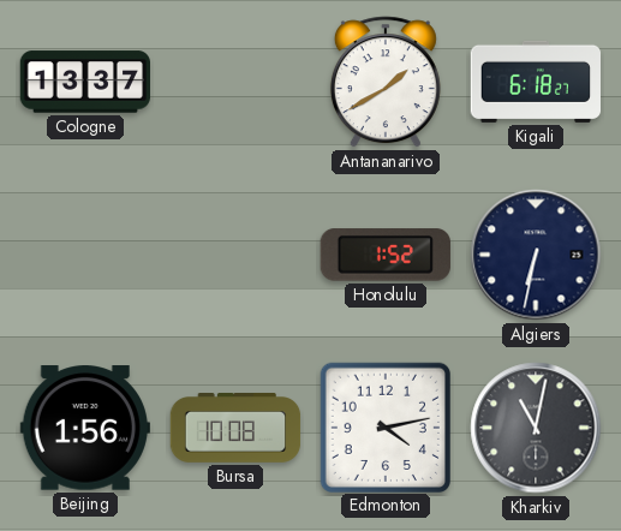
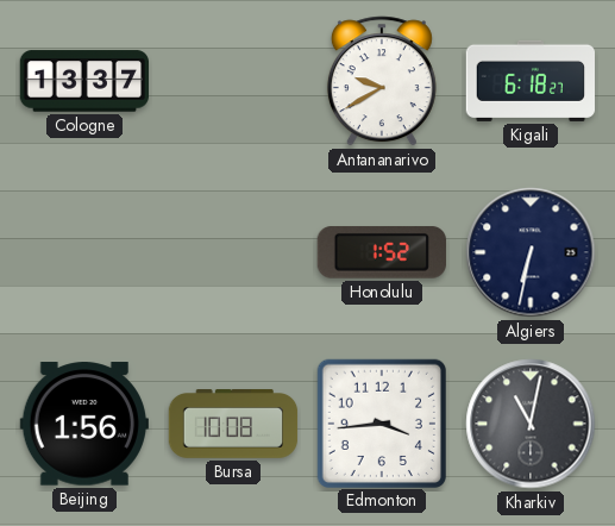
Antananarivo: 1:40 -> 9:40 (382, 81)
Edmonton: 4:13 -> 3:44 (381, 422)
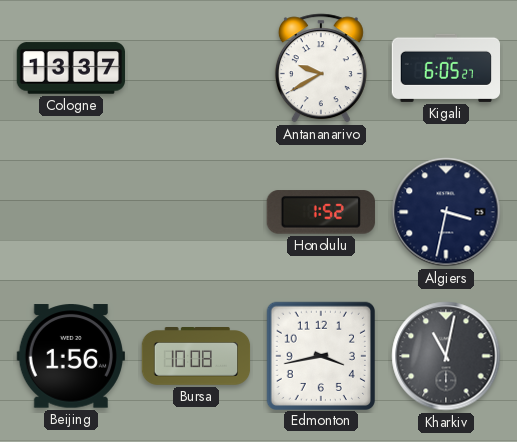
Kigali: 6:18 -> 6:05 (446, 68)
Algiers: 6:32 -> 3:32 (446, 212)
Edmonton: 3:44 -> 3:43 (320, 355)
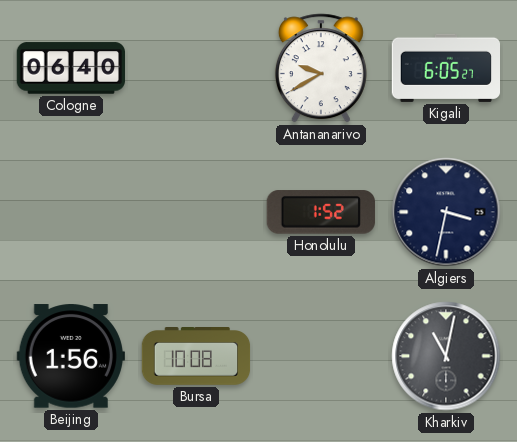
Cologne: 13:37 -> 06:40 (70, 68)
Edmonton: 3:43 -> none (320, 355)
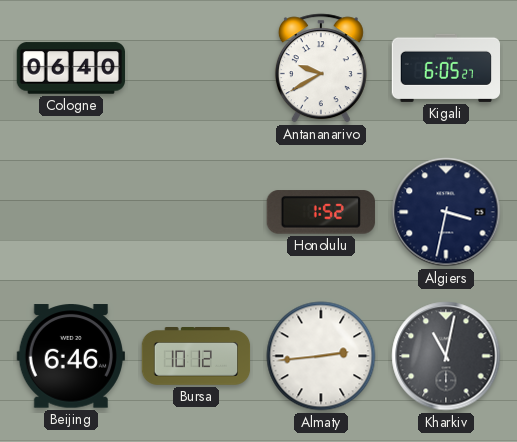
Beijing: 1:56 -> 6:46 (70, 356)
Bursa: 10:08 -> 10:12 (196, 356)
Almaty: none -> 2:44 (321, 356)
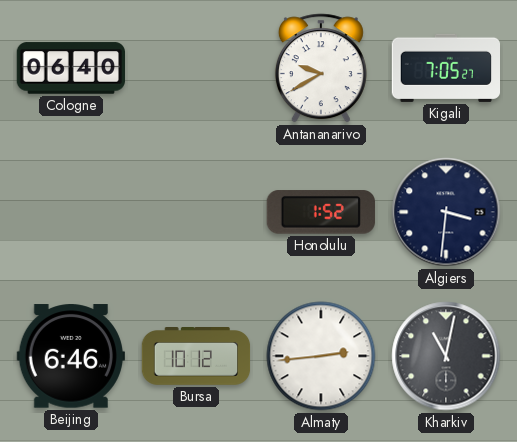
Kigali: 6:05 -> 7:05 (446, 68)
Algiers: 3:32 -> 3:31 (446, 212)
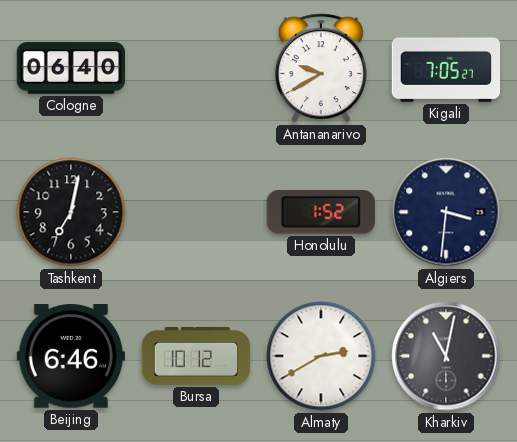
Tashkent: none -> 7:02 (71, 212)
Almaty: 2:44 -> 2:40 (321, 356)
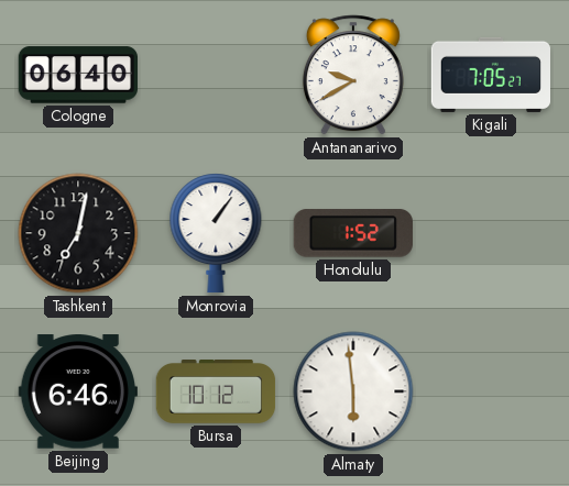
Monrovia: none -> 1:06 (216, 233)
Algiers: 3:31 -> none (446, 212)
Almaty: 2:40 -> 5:59 (353, 391)
Kharkiv: 11:02 -> none (446, 356)
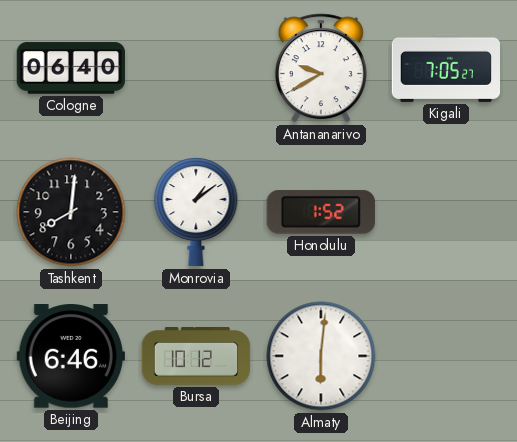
Tashkent: 7:02 -> 8:01 (71, 212)
Monrovia: 1:06 -> 1:09 (196, 212)
Almaty: 5:59 -> 6:01 (321, 356)
